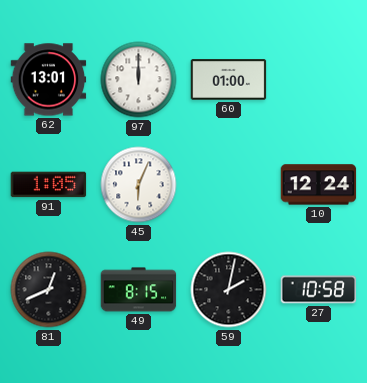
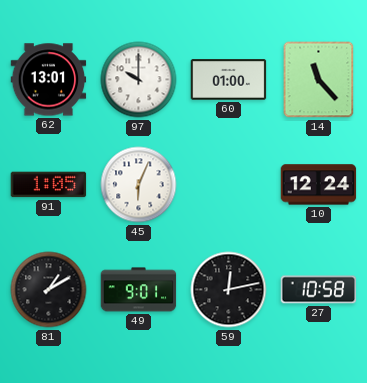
97: 12:00 -> 10:00 (139, 80)
14: none -> 11:23 (319, 80)
81: 12:41 -> 1:10 (49, 290)
49: 8:15 -> 9:01 (139, 290)
59: 2:02 -> 12:13 (229, 290)
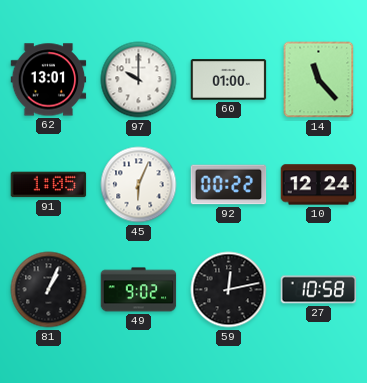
92: none -> 00:22 (229, 185)
81: 1:10 -> 1:04 (49, 290)
49: 9:01 -> 9:02 (139, 290)
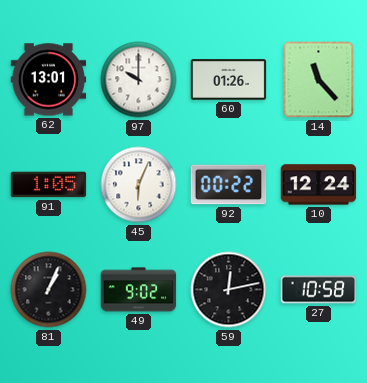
60: 01:00 -> 01:26 (229, 80)
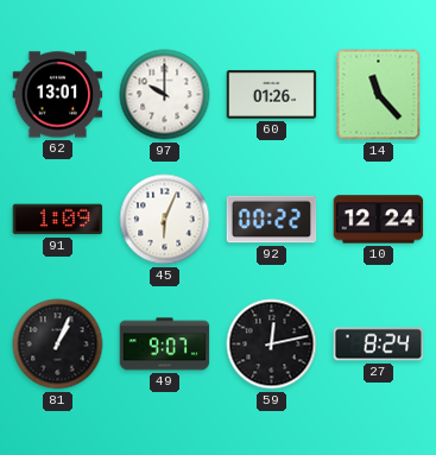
91: 1:05 -> 1:09 (58, 220)
49: 9:02 -> 9:07 (165, 345)
27: 10:58 -> 8:24 (379, 345)
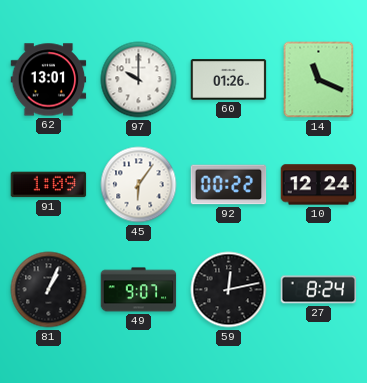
14: 11:23 -> 11:19 (319, 80)
45: 6:04 -> 6:06 (139, 185)
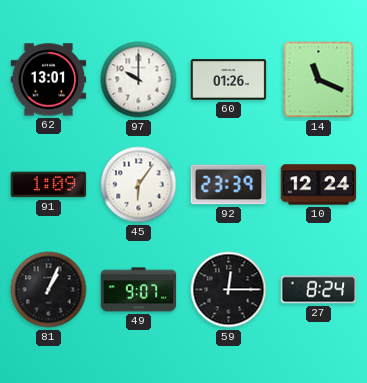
92: 00:22 -> 23:39 (229, 185)
59: 12:13 -> 12:15 (229, 290)
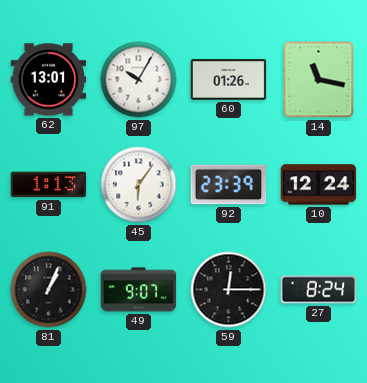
97: 10:00 -> 10:05 (139, 80)
14: 11:19 -> 11:17 (319, 80)
91: 1:09 -> 1:13 (49, 185)
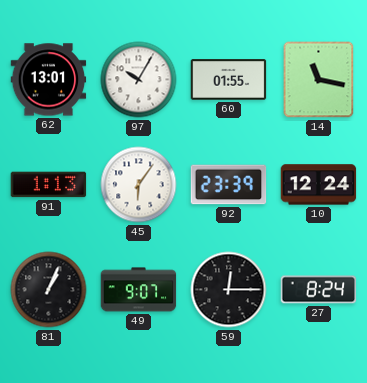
60: 01:26 -> 01:55 (229, 80)
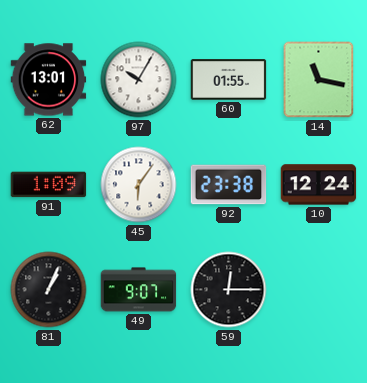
91: 1:13 -> 1:09 (49, 185)
92: 23:39 -> 23:38 (229, 185)
27: 8:24 -> none (319, 290)
